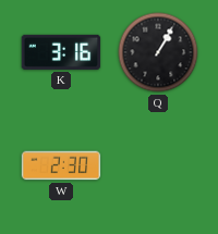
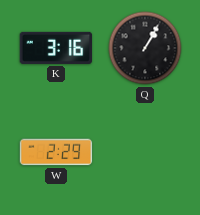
W: 2:30 -> 2:29 (56, 152)
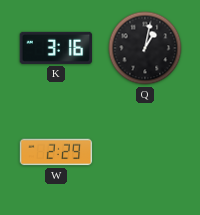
Q: 1:05 -> 1:02 (145, 48)
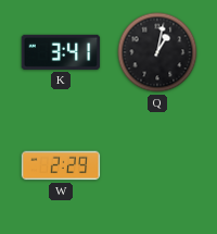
K: 3:16 -> 3:41 (61, 52)
